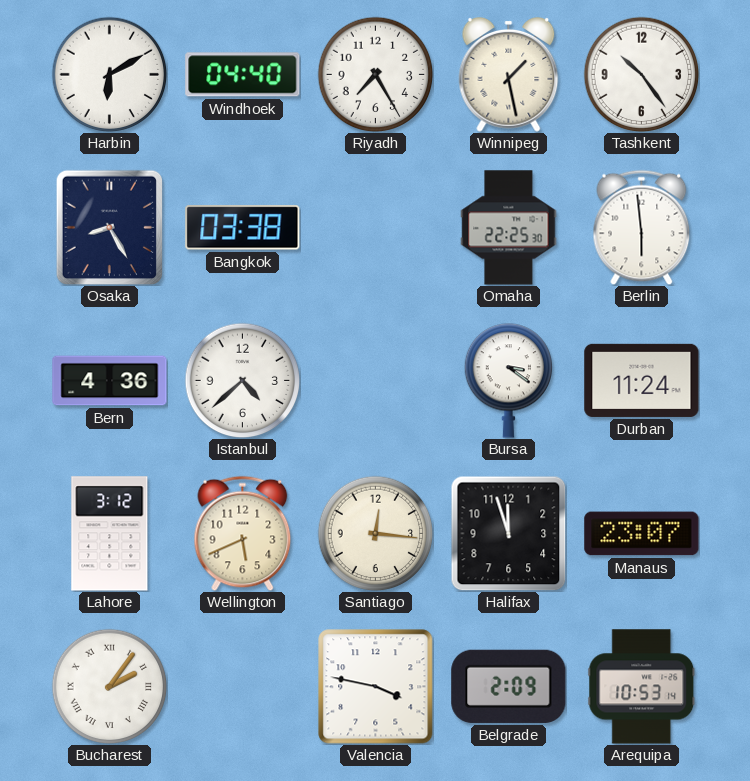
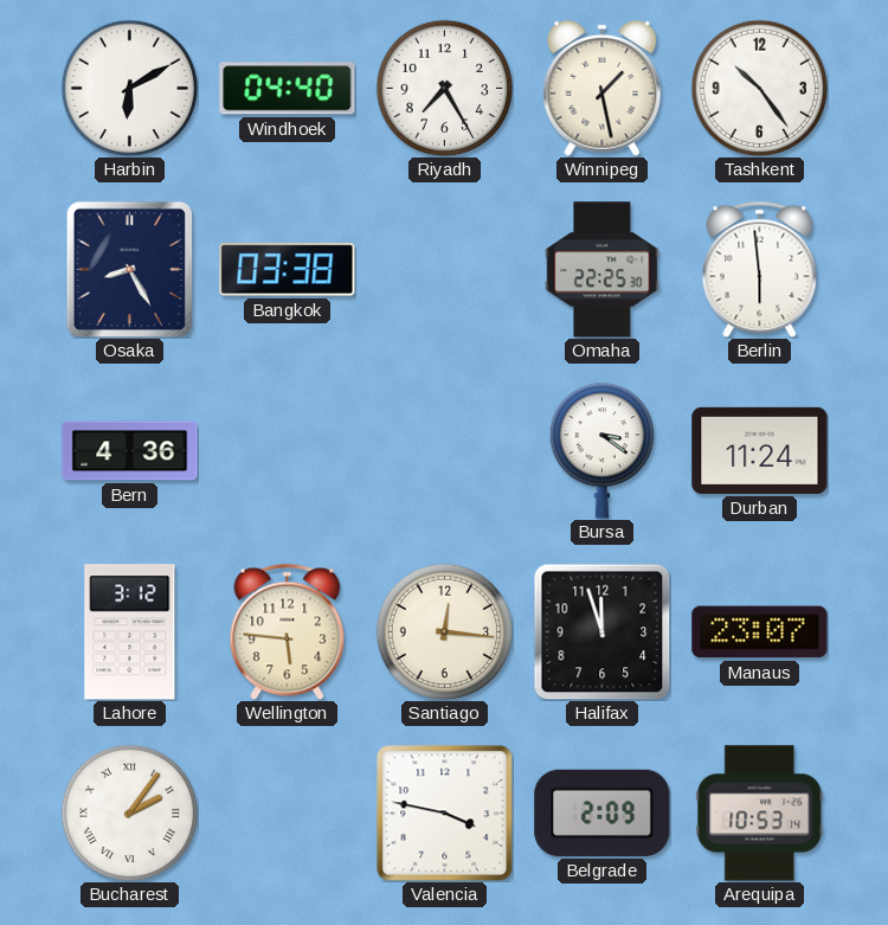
Istanbul: 4:38 -> none (242, 380)
Wellington: 5:41 -> 5:46 (288, 631)
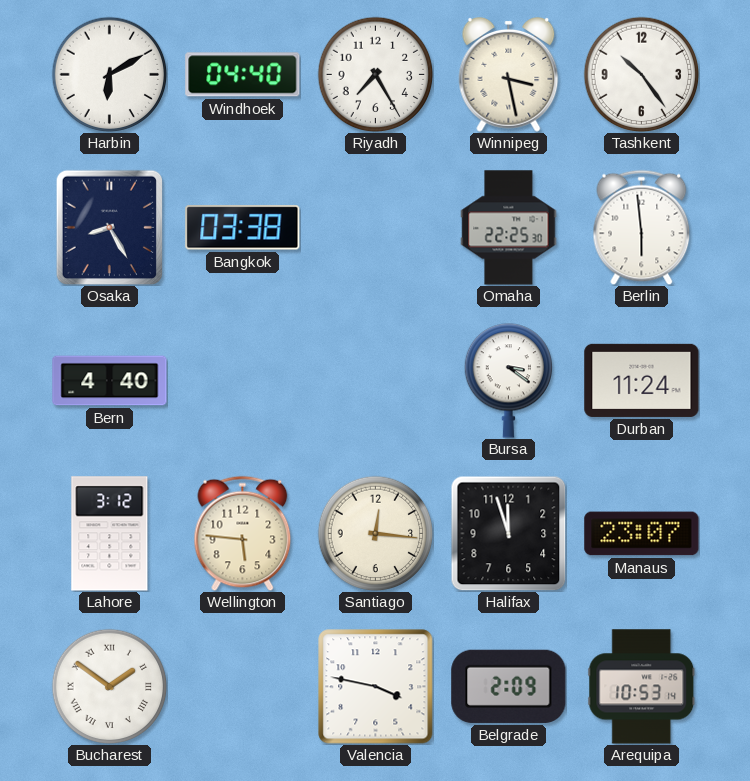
Winnipeg: 1:28 -> 3:28 (509, 74)
Bern: 4:36 -> 4:40 (110, 381)
Bucharest: 2:06 -> 1:51 (109, 686)
